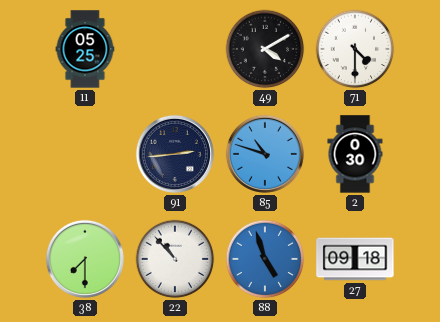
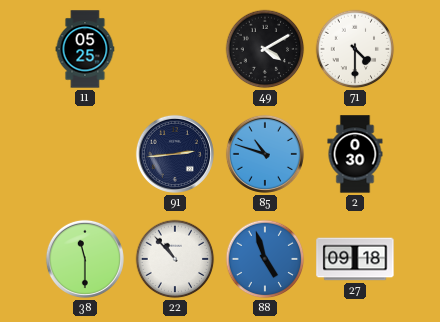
38: 7:30 -> 11:30 (85, 259)
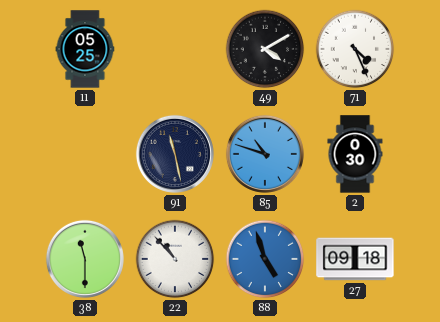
71: 4:30 -> 4:26 (355, 49)
91: 2:44 -> 11:28 (175, 154)
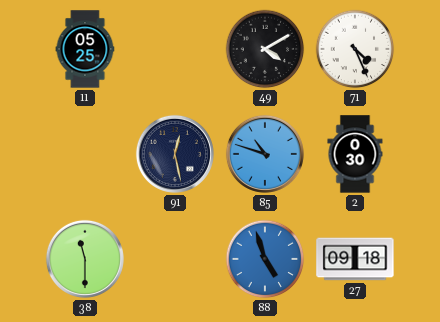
91: 11:28 -> 12:28 (175, 154)
22: 10:53 -> none (175, 259)
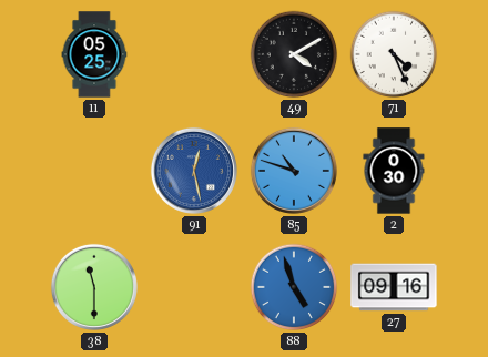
91 dial: navy -> blue (194, 171)
27: 09:18 -> 09:16 (394, 287)
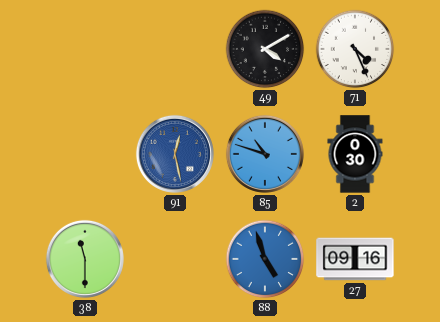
11: 05:25 -> none (94, 54)
